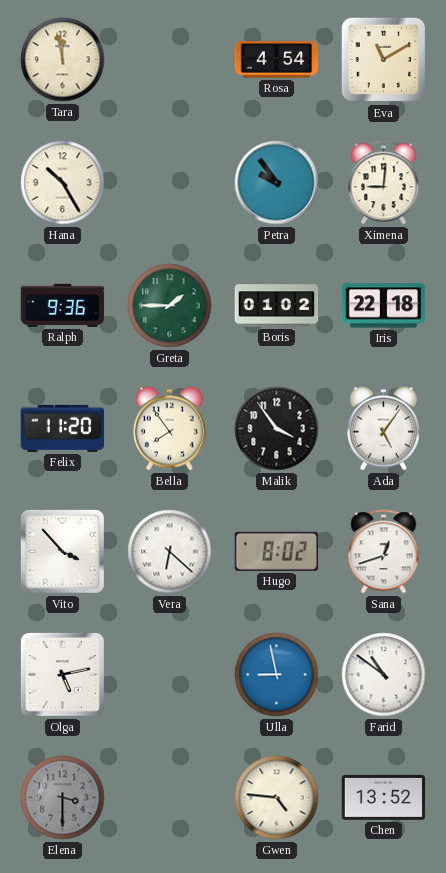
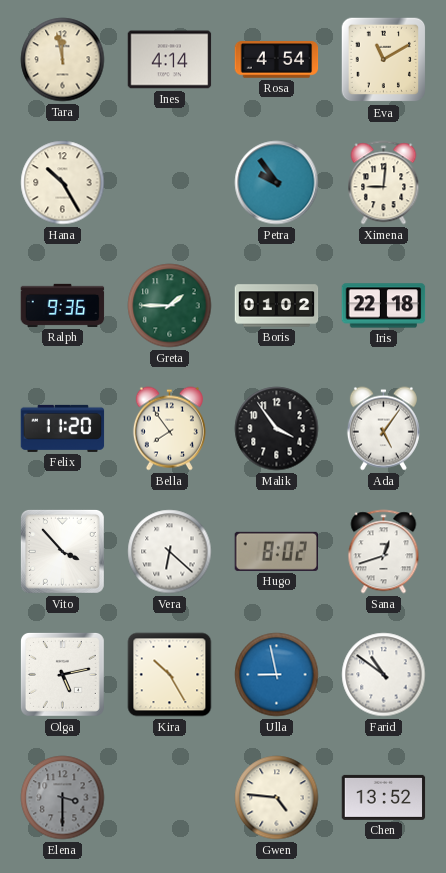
Ines: none -> 4:14 (170, 60)
Kira: none -> 10:25 (170, 675)
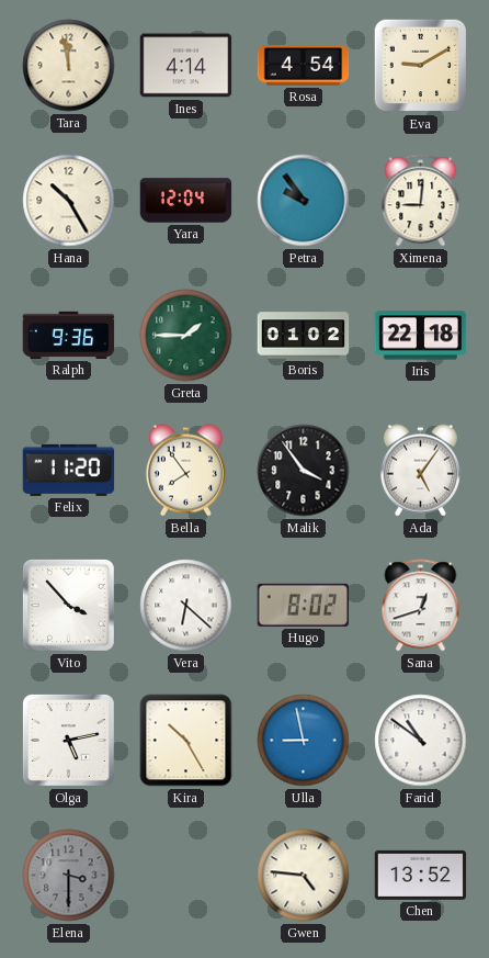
Eva: 11:10 -> 9:10 (421, 66)
Yara: none -> 12:04 (186, 201)
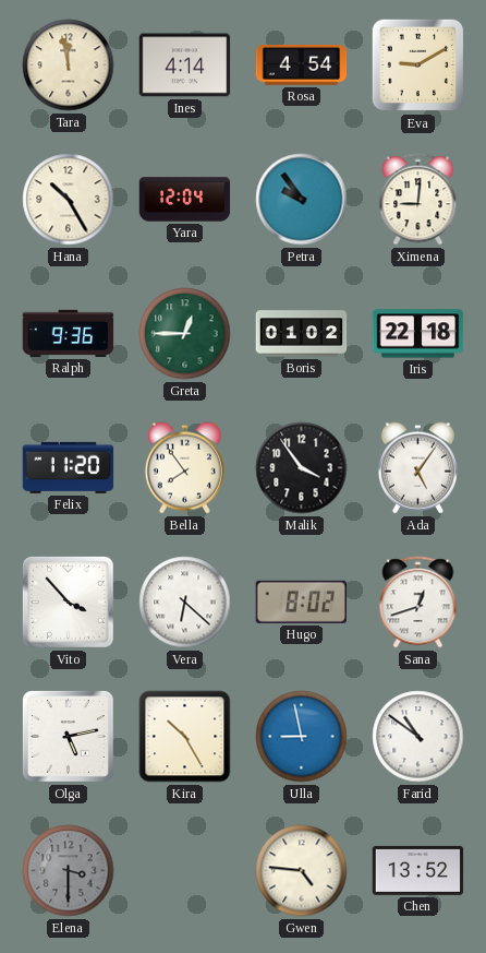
Greta: 1:45 -> 12:45 (185, 334)
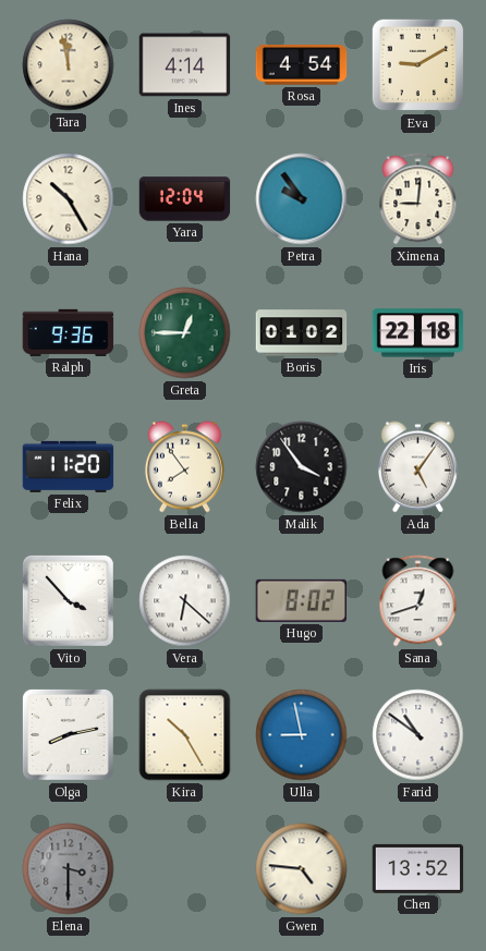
Olga: 5:13 -> 8:13 (68, 734)
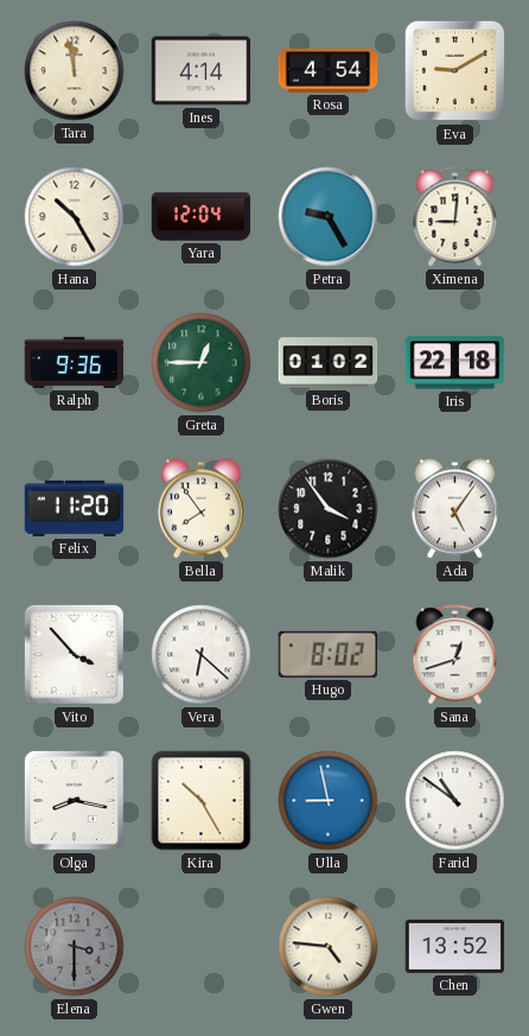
Petra: 9:54 -> 9:25 (329, 217)
Olga: 8:13 -> 8:17 (74, 800)
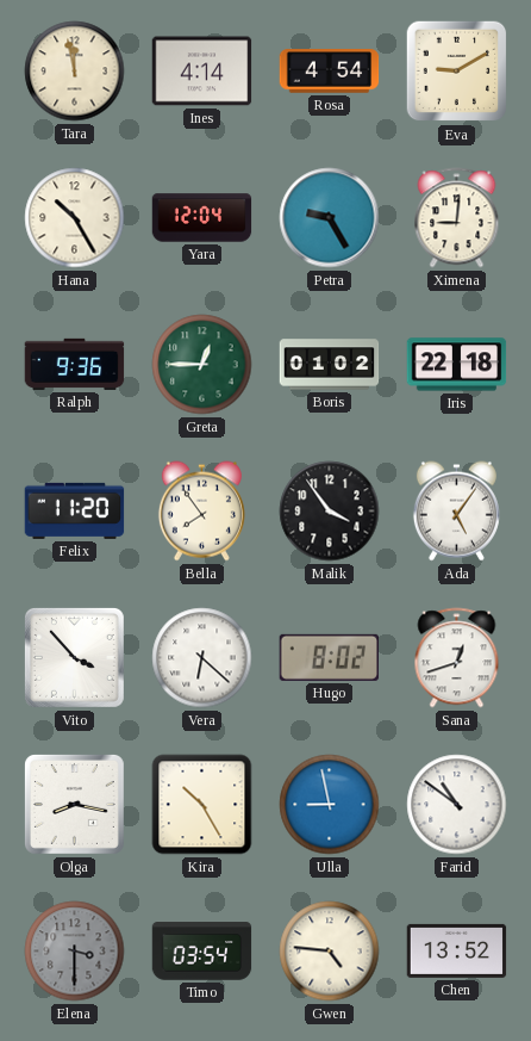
Timo: none -> 03:54 (202, 952)
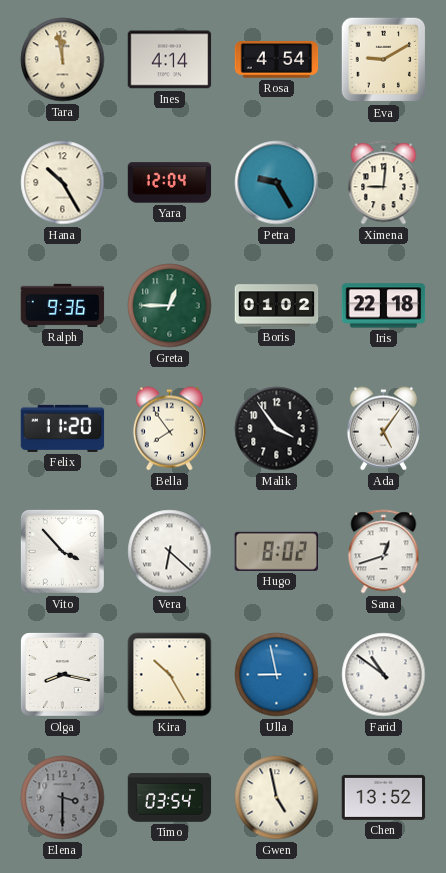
Gwen: 4:46 -> 4:58 (277, 798)
